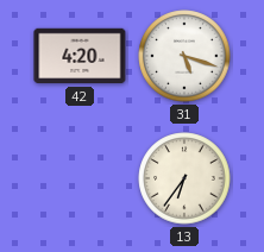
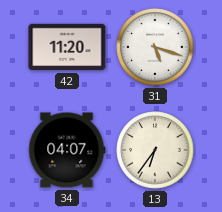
42: 4:20 -> 11:20 (67, 47)
34: none -> 04:07 (67, 150)
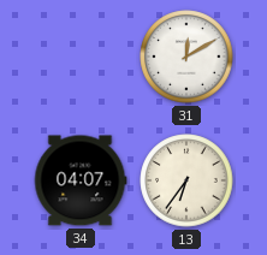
42: 11:20 -> none (67, 47)
31: 5:18 -> 12:10 (186, 57)
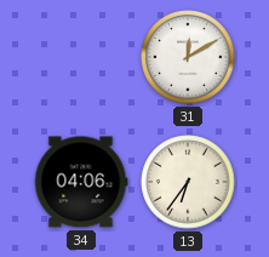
34: 04:07 -> 04:06 (81, 182)
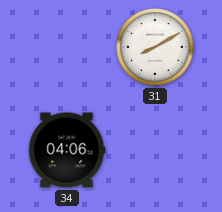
31: 12:10 -> 8:10 (155, 47)
13: 6:36 -> none (188, 182)
